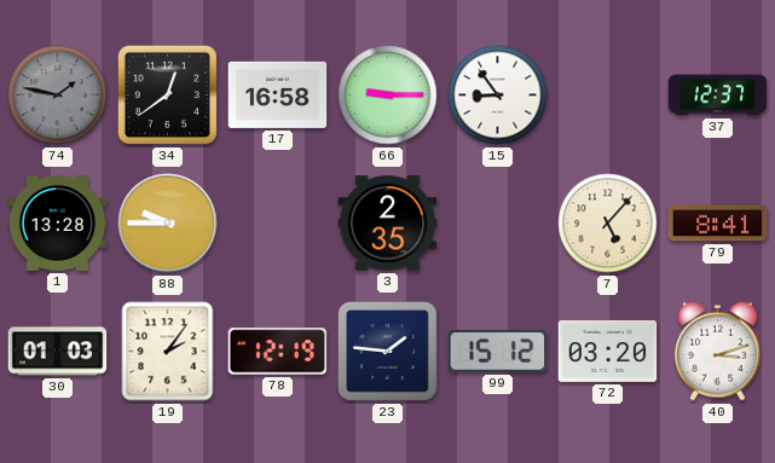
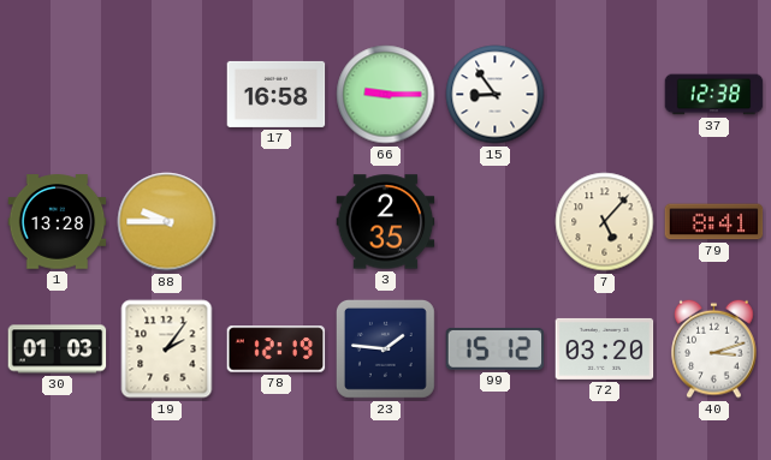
74: 1:47 -> none (58, 96)
34: 12:39 -> none (168, 96)
37: 12:37 -> 12:38 (714, 95)
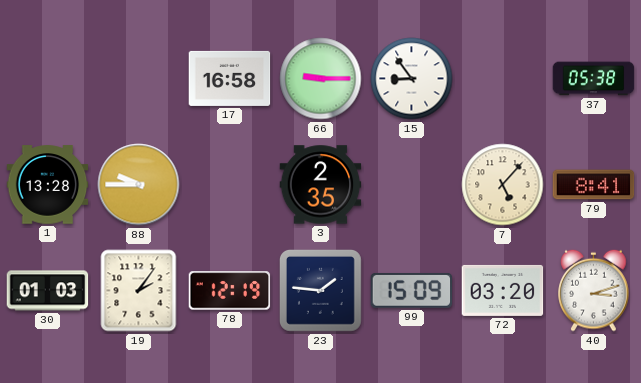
37: 12:38 -> 05:38 (594, 79)
99: 15:12 -> 15:09 (412, 290)
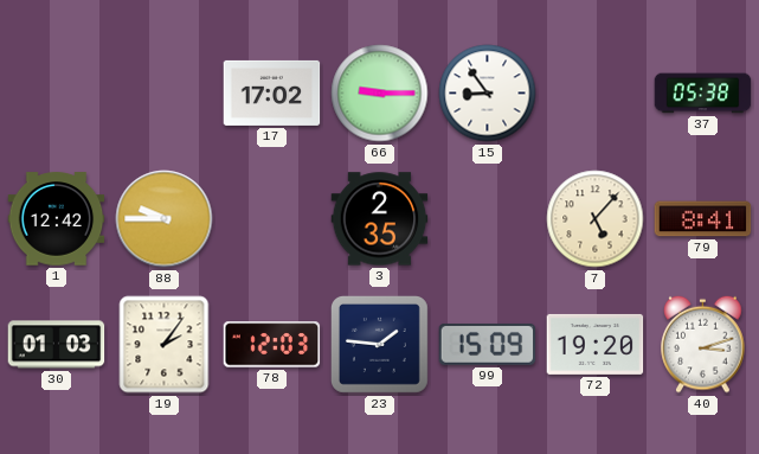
17: 16:58 -> 17:02 (272, 92)
1: 13:28 -> 12:42 (57, 219)
78: 12:19 -> 12:03 (272, 345)
72: 03:20 -> 19:20 (596, 344)
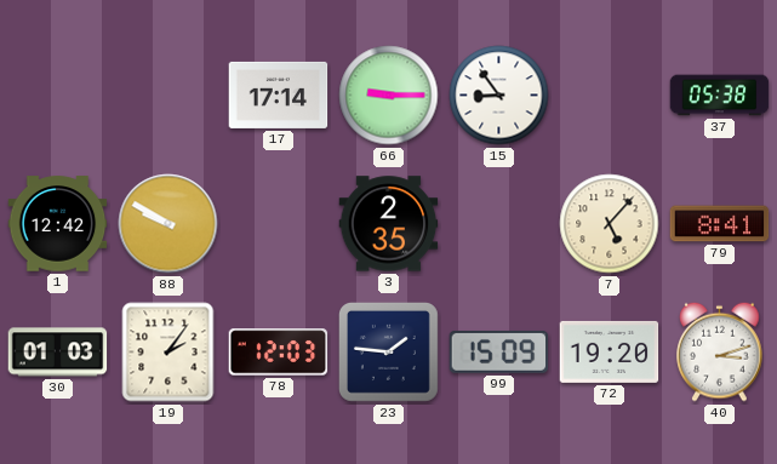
17: 17:02 -> 17:14 (279, 94)
88: 9:45 -> 9:50 (168, 224)
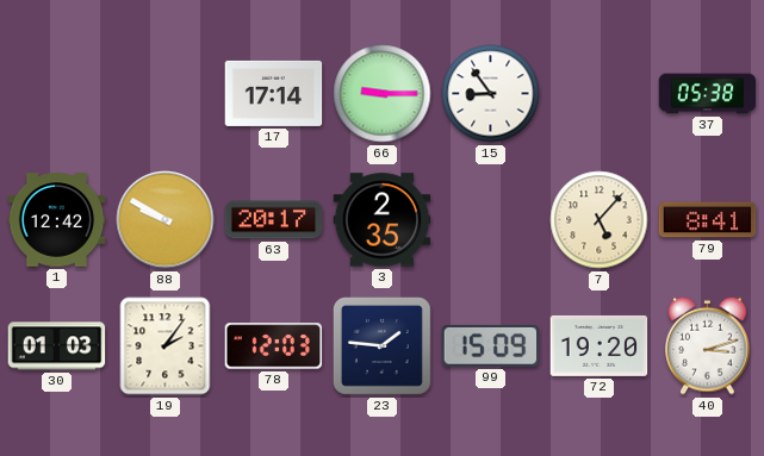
63: none -> 20:17 (274, 220)
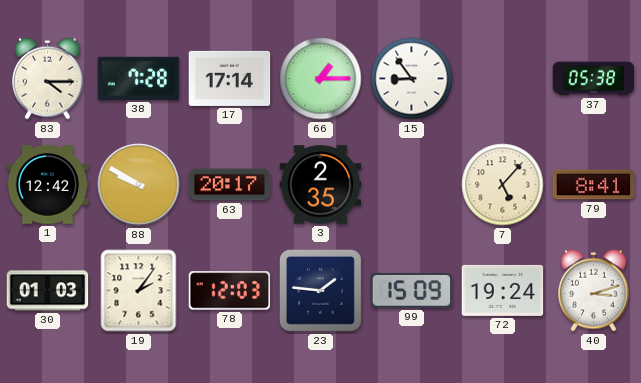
83: none -> 4:15 (48, 78)
38: none -> 7:28 (139, 78)
66: 9:15 -> 1:15 (321, 79)
72: 19:20 -> 19:24 (503, 290)
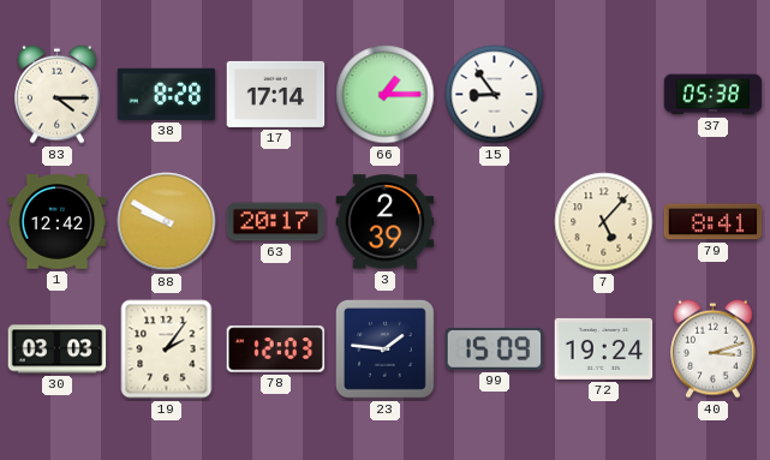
38: 7:28 -> 8:28 (167, 94)
3: 2:35 -> 2:39 (386, 222)
30: 01:03 -> 03:03 (58, 350)
